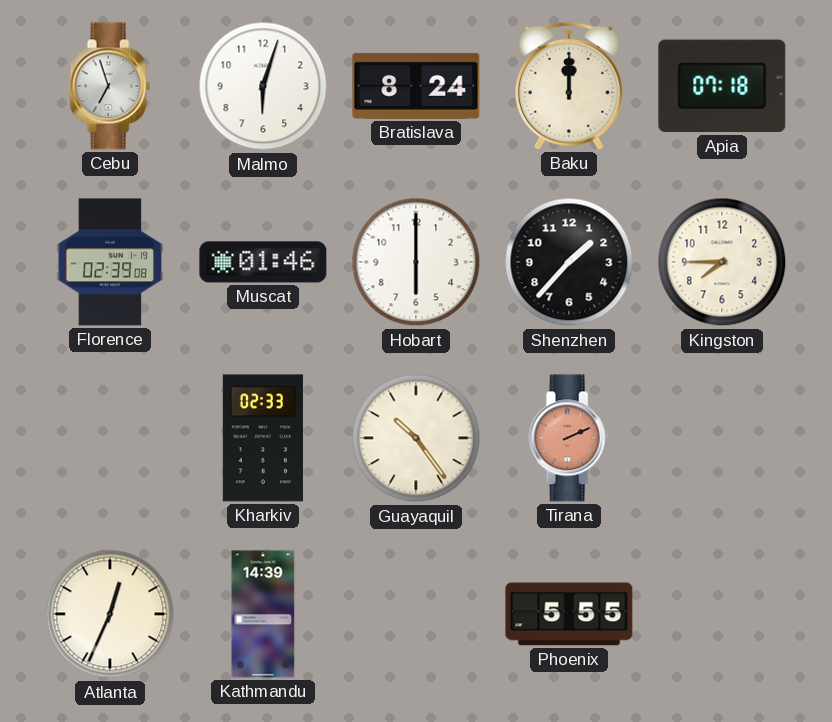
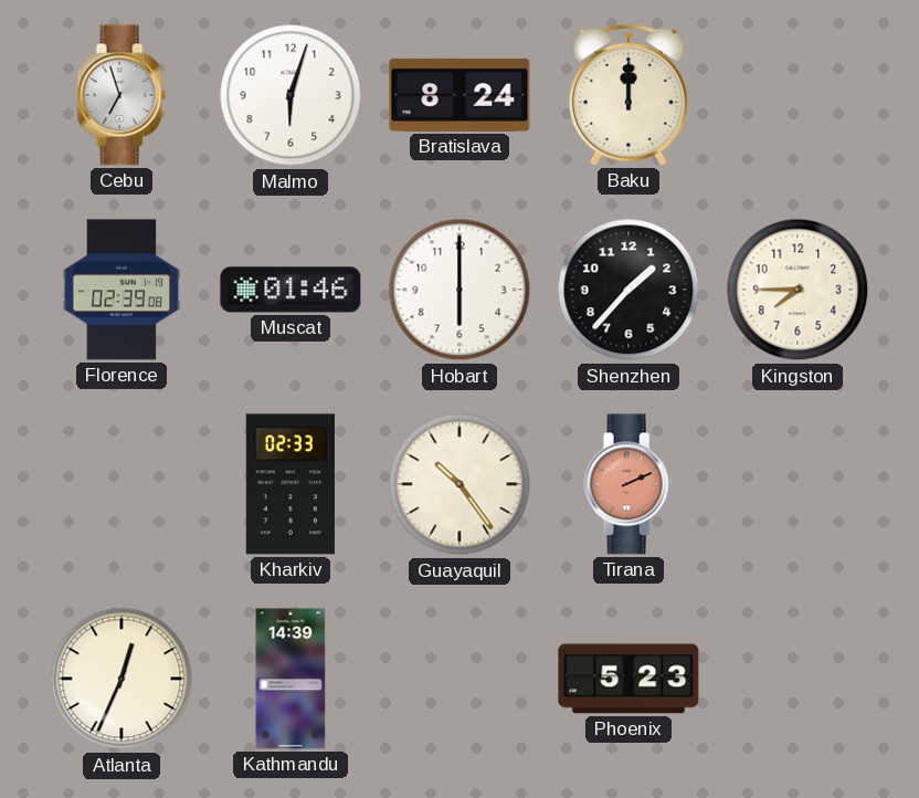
Apia: 07:18 -> none (722, 86)
Phoenix: 5:55 -> 5:23 (628, 679)
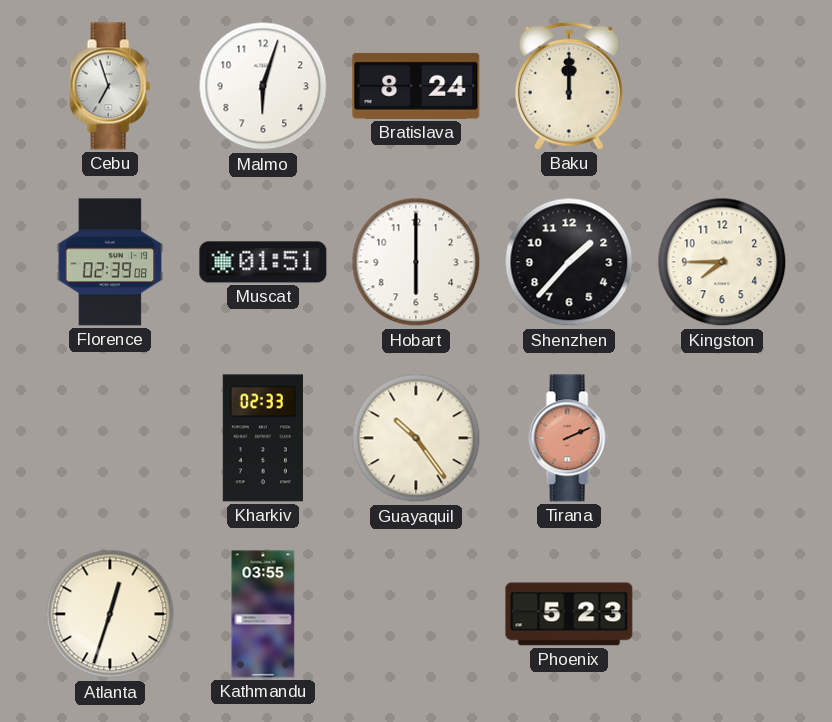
Muscat: 01:46 -> 01:51 (263, 262)
Atlanta: 12:34 -> 12:33 (110, 614)
Kathmandu: 14:39 -> 03:55 (263, 614)
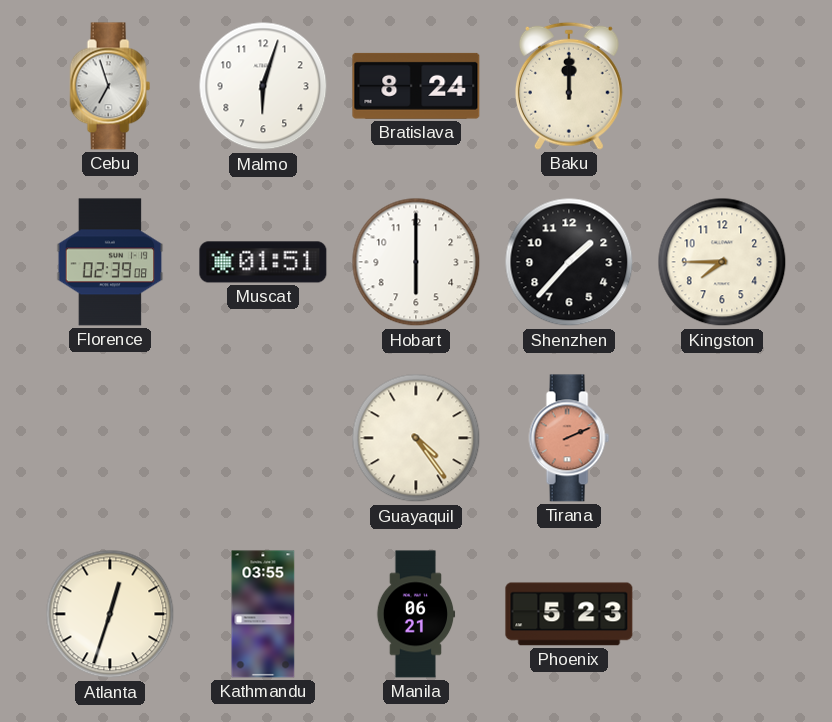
Kharkiv: 02:33 -> none (263, 438)
Guayaquil: 10:24 -> 4:24 (416, 438)
Manila: none -> 06:21 (416, 614)
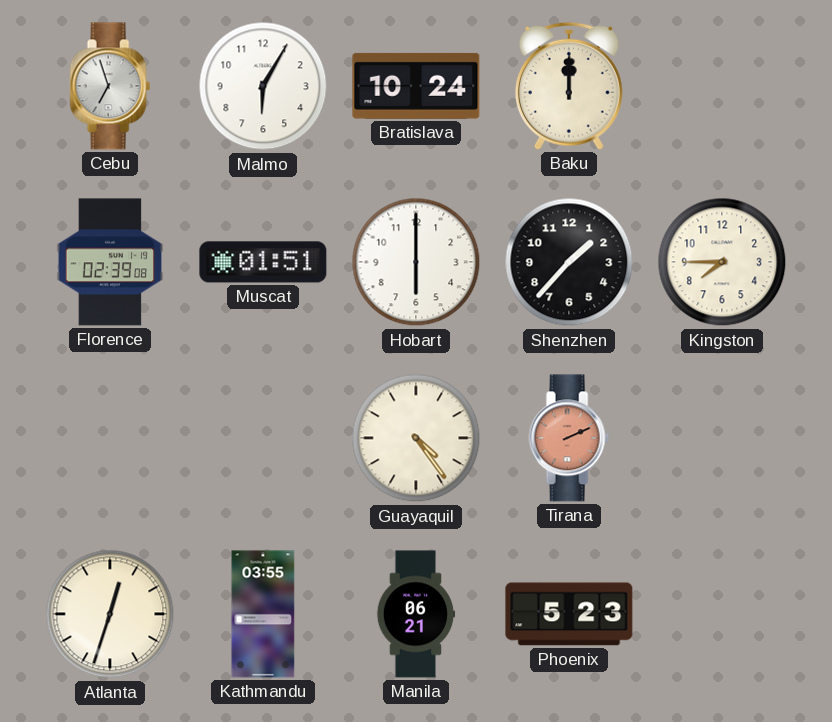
Malmo: 6:03 -> 6:05 (263, 86)
Bratislava: 8:24 -> 10:24 (416, 86)
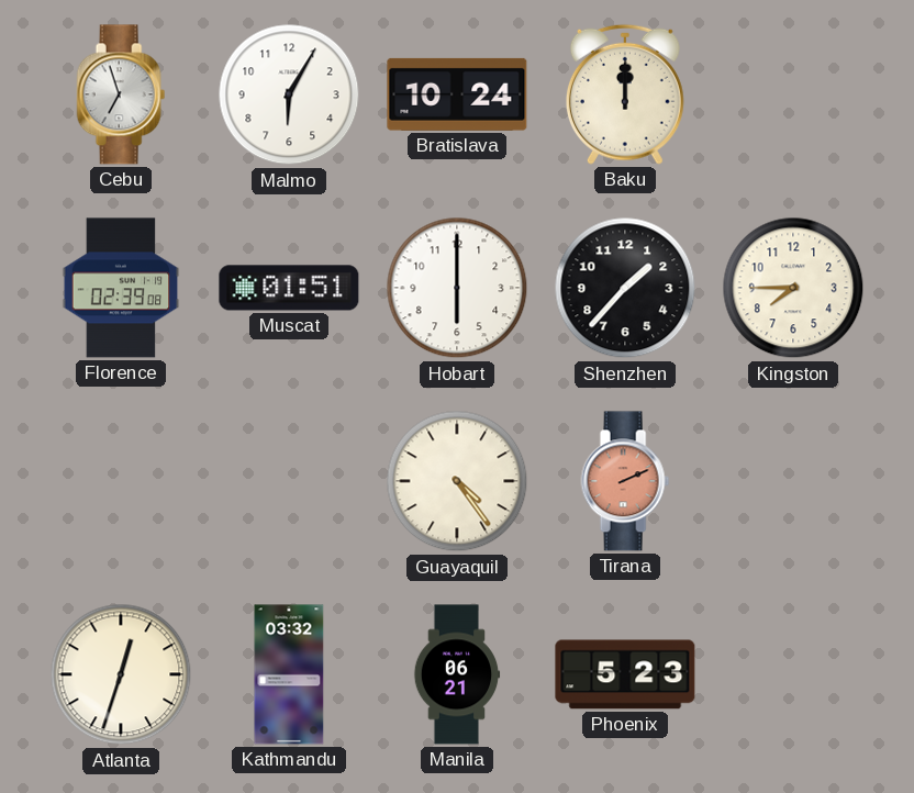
Kathmandu: 03:55 -> 03:32 (289, 674)
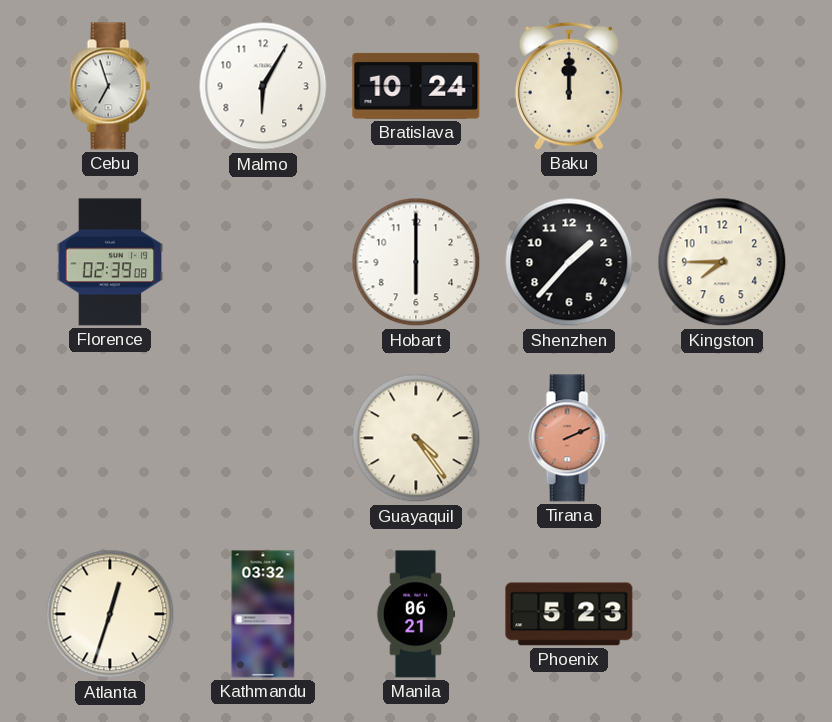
Muscat: 01:51 -> none (289, 288)
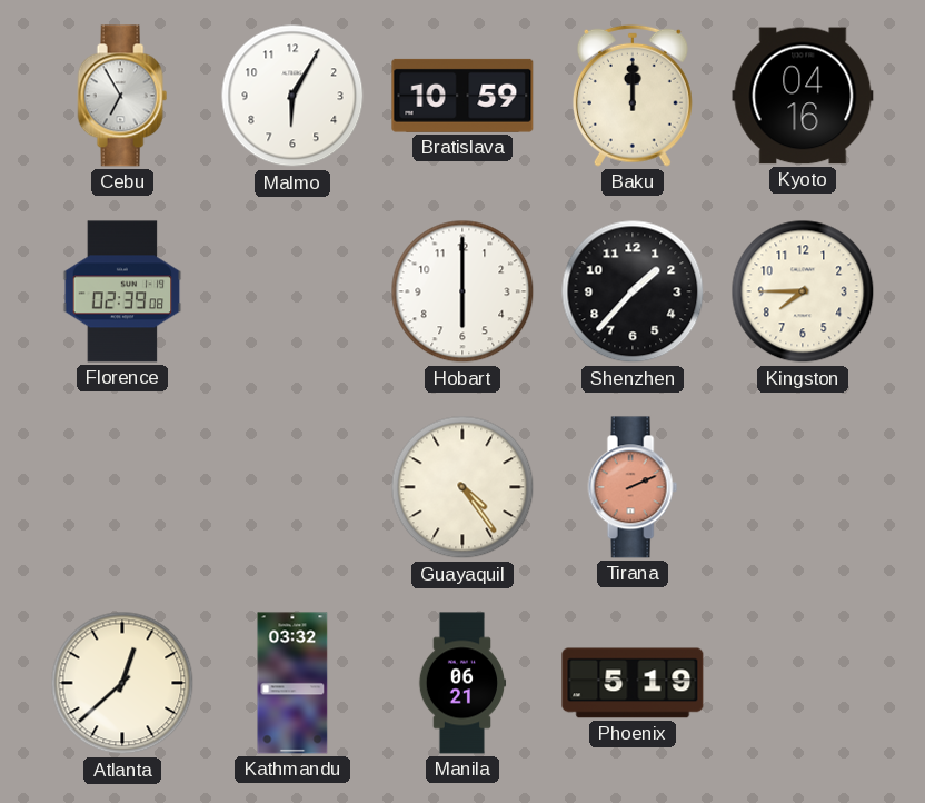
Cebu: 6:57 -> 6:55 (122, 96)
Bratislava: 10:24 -> 10:59 (463, 96)
Kyoto: none -> 04:16 (803, 96)
Atlanta: 12:33 -> 12:38 (122, 683)
Phoenix: 5:23 -> 5:19 (633, 683)
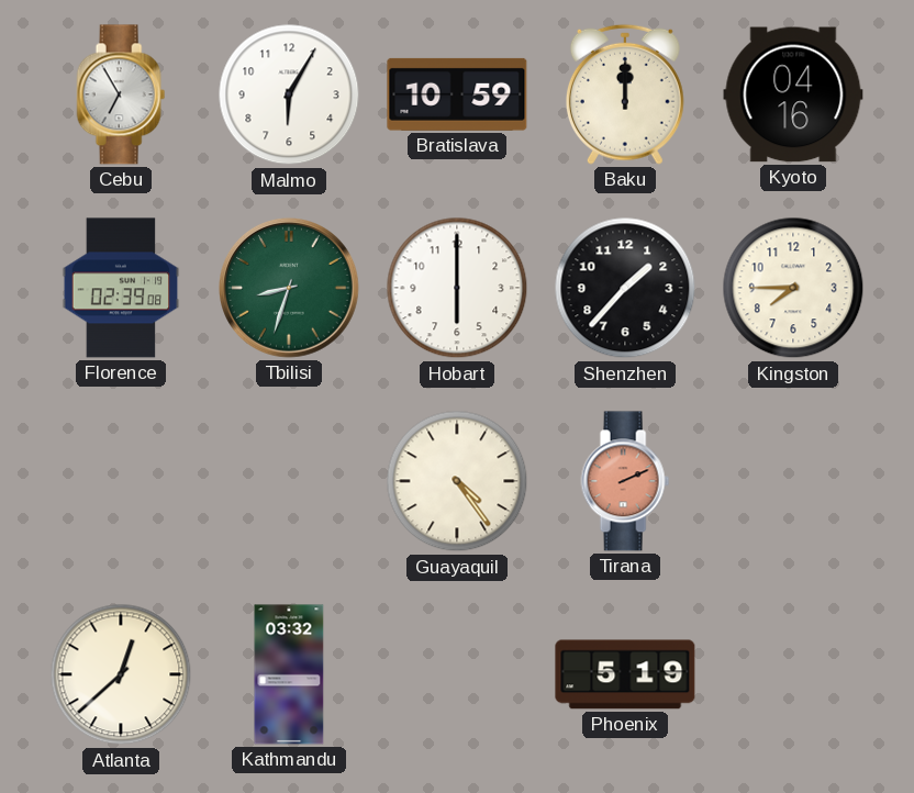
Tbilisi: none -> 8:33 (290, 289)
Manila: 06:21 -> none (463, 683)
